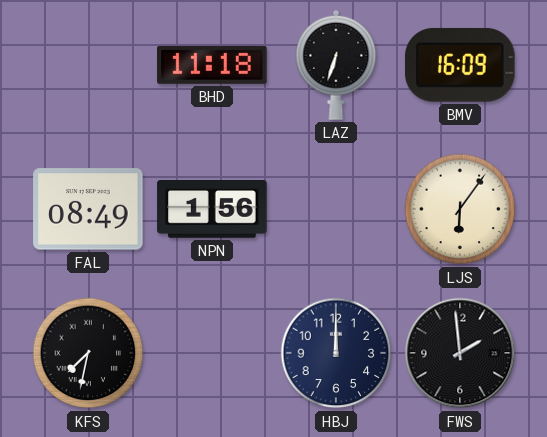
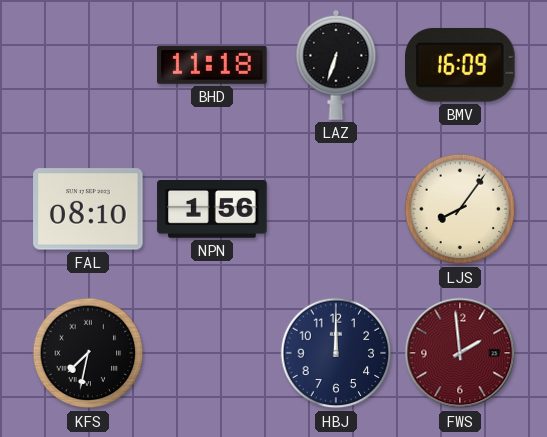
FAL: 08:49 -> 08:10 (88, 209)
LJS: 6:06 -> 8:06 (460, 209)
FWS dial: black -> burgundy (460, 353)
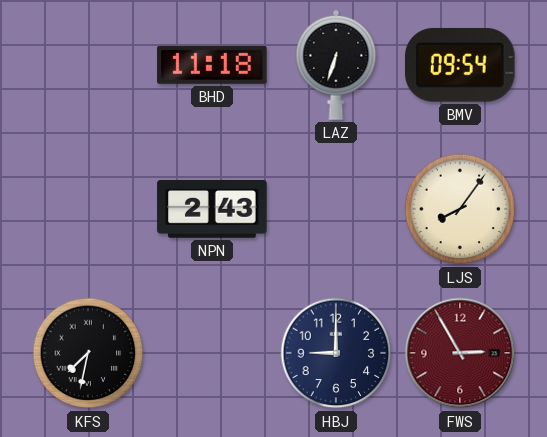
BMV: 16:09 -> 09:54 (461, 65)
FAL: 08:10 -> none (88, 209)
NPN: 1:56 -> 2:43 (212, 210)
HBJ: 12:00 -> 9:00 (336, 353)
FWS: 1:59 -> 2:55 (460, 353)
